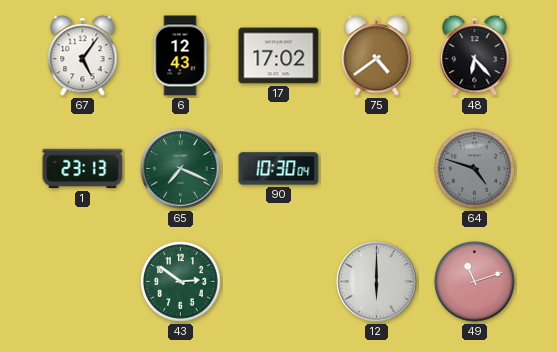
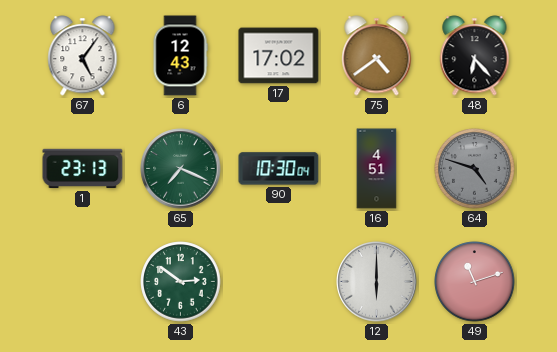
16: none -> 4:51 (377, 169)
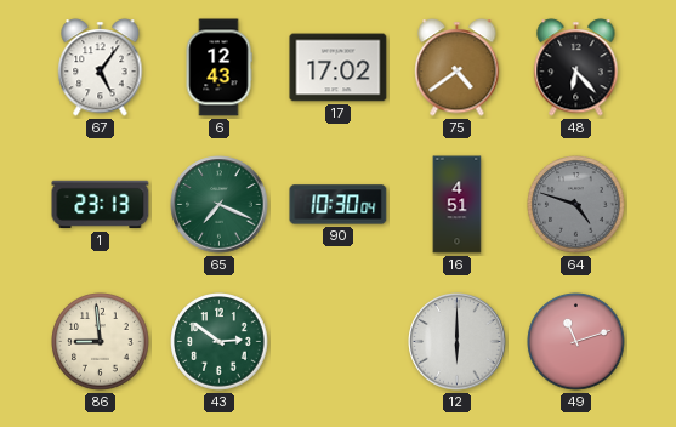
86: none -> 8:59 (101, 342)
